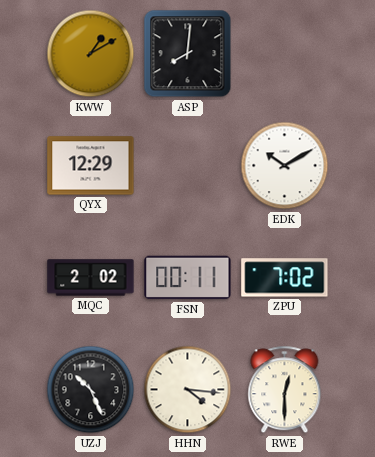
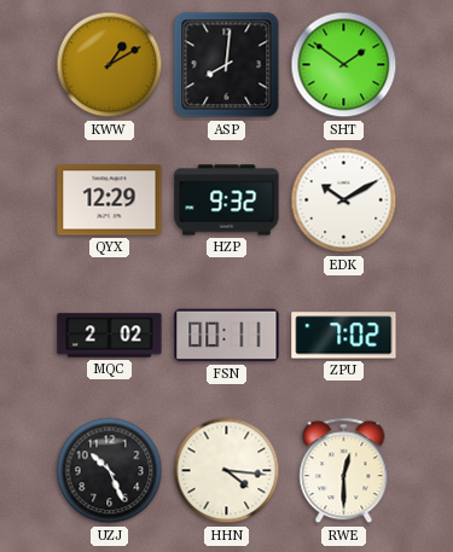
SHT: none -> 1:51 (344, 65)
HZP: none -> 9:32 (227, 201)
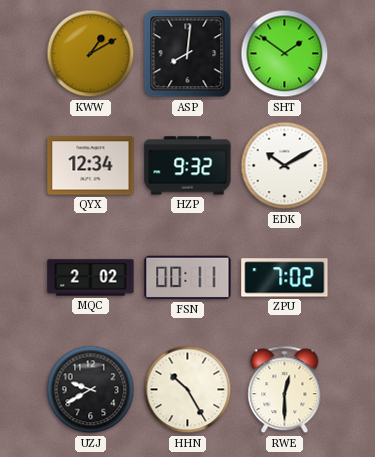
QYX: 12:29 -> 12:34 (91, 166)
UZJ: 10:26 -> 9:40 (91, 390)
HHN: 4:16 -> 10:25 (188, 390)
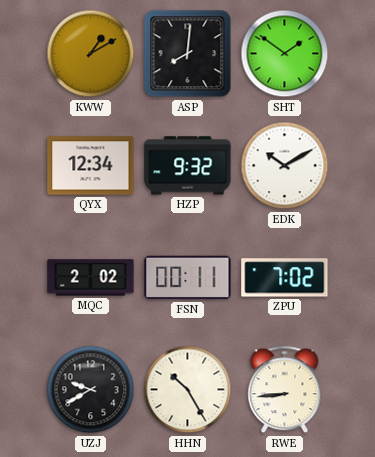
RWE: 12:30 -> 8:44 (285, 390)
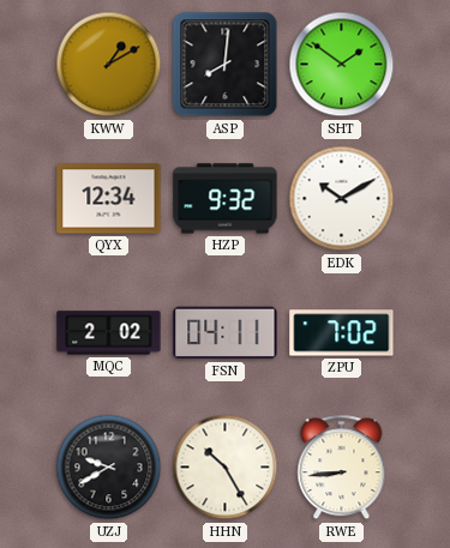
FSN: 00:11 -> 04:11 (226, 333)
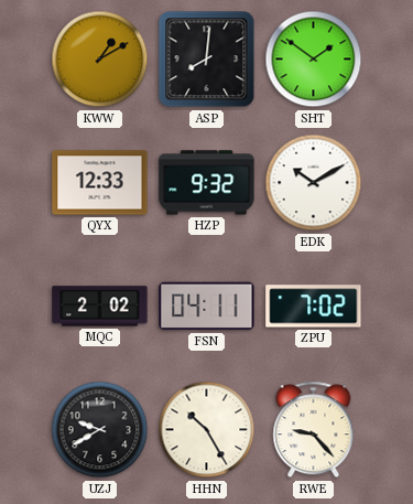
QYX: 12:34 -> 12:33 (100, 183)
RWE: 8:44 -> 9:23 (314, 430)
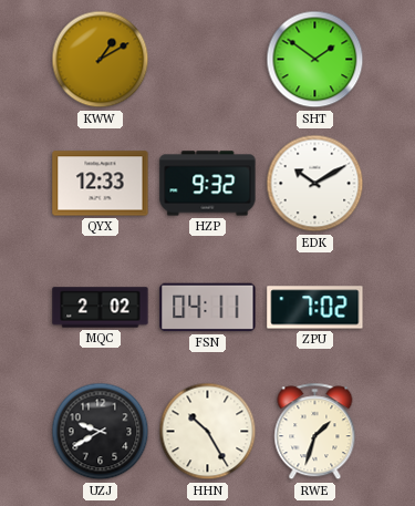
ASP: 8:01 -> none (207, 60)
RWE: 9:23 -> 1:33 (315, 432)
